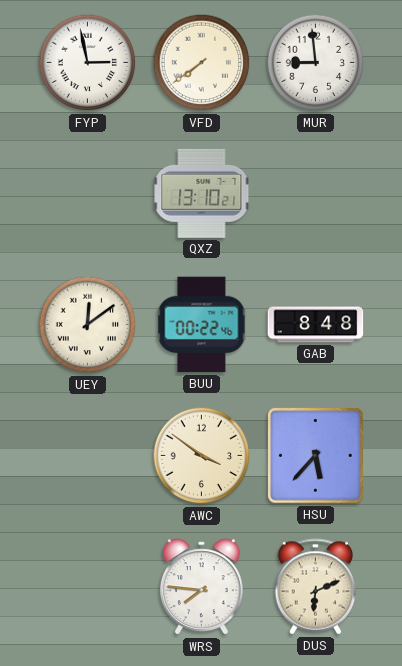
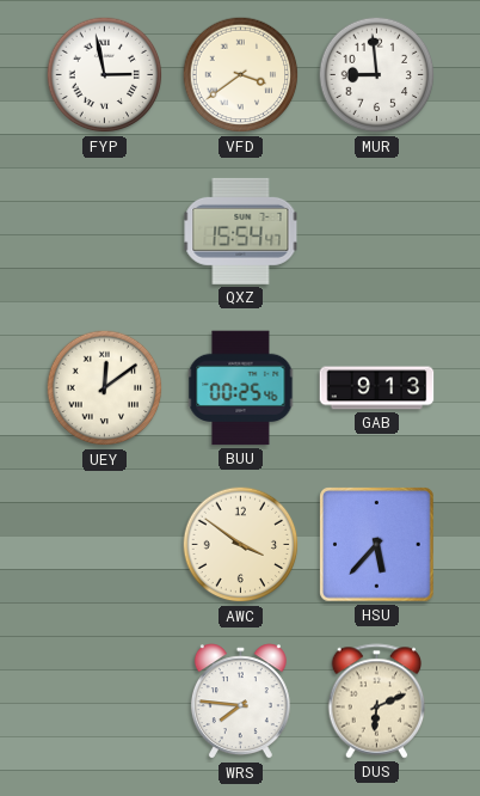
VFD: 7:39 -> 3:39 (241, 75)
QXZ: 13:10 -> 15:54 (241, 231)
BUU: 00:22 -> 00:25 (241, 388)
GAB: 8:48 -> 9:13 (377, 388)
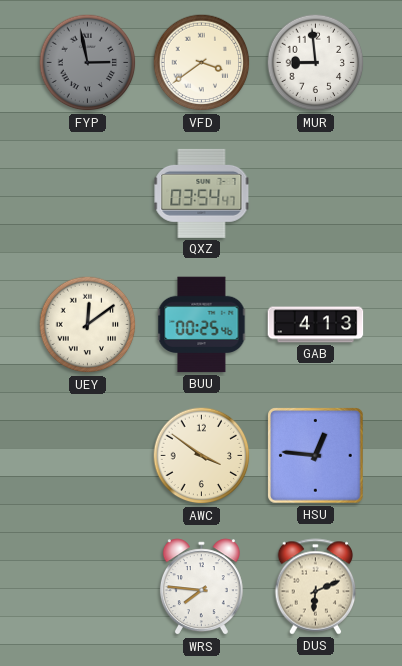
FYP dial: white -> grey (88, 63)
QXZ: 15:54 -> 03:54 (202, 193)
GAB: 9:13 -> 4:13 (316, 325)
HSU: 5:37 -> 12:46 (316, 456)
